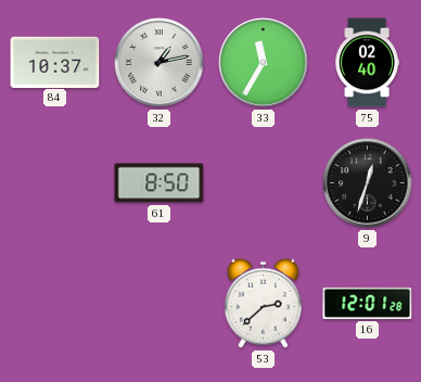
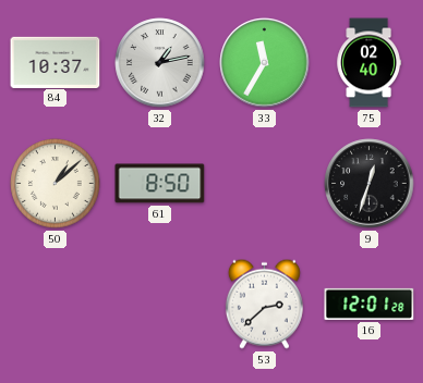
50: none -> 1:08 (56, 184)
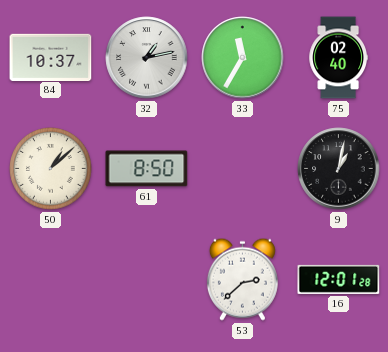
9: 12:33 -> 1:02 (339, 169)
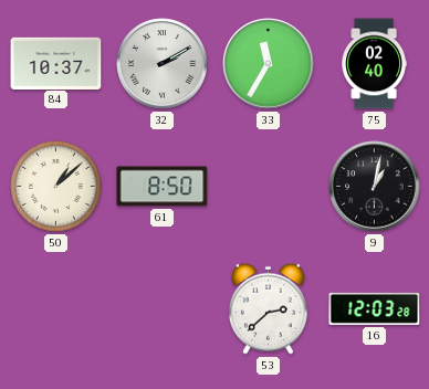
32: 1:13 -> 2:10 (163, 64)
16: 12:01 -> 12:03 (375, 308)
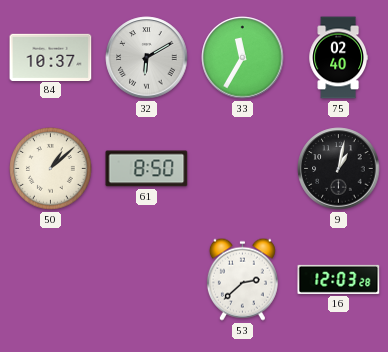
32: 2:10 -> 6:10 (147, 58)
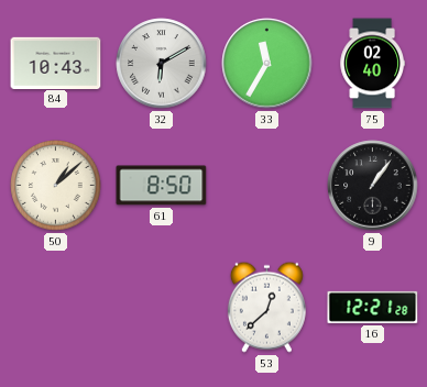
84: 10:37 -> 10:43 (56, 63)
9: 1:02 -> 1:06 (373, 186)
53: 2:38 -> 12:38 (266, 307)
16: 12:03 -> 12:21 (373, 307)
